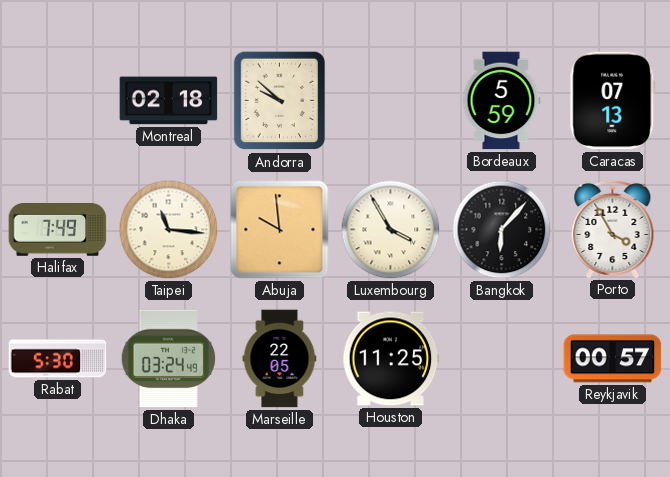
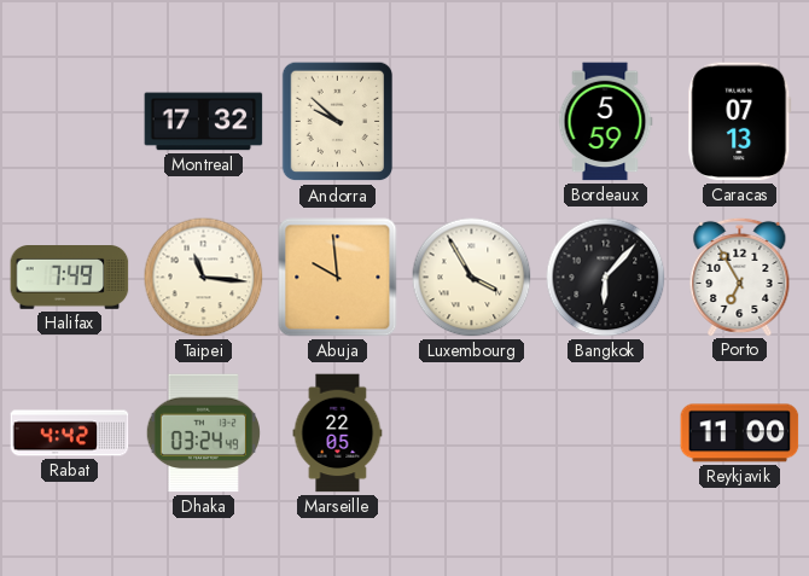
Montreal: 02:18 -> 17:32 (204, 122)
Porto: 3:55 -> 6:55 (740, 277)
Rabat: 5:30 -> 4:42 (70, 434)
Houston: 11:25 -> none (391, 359)
Reykjavik: 00:57 -> 11:00 (740, 434)
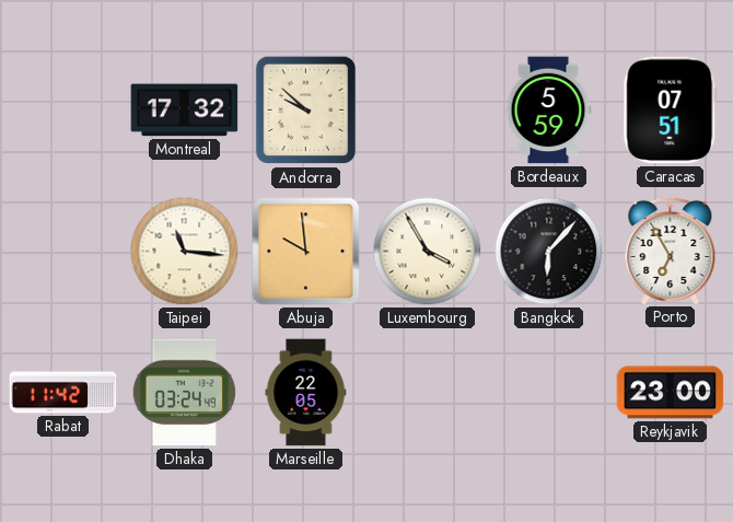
Caracas: 07:13 -> 07:51 (671, 111)
Halifax: 7:49 -> none (70, 278)
Rabat: 4:42 -> 11:42 (63, 393)
Reykjavik: 11:00 -> 23:00 (671, 393)
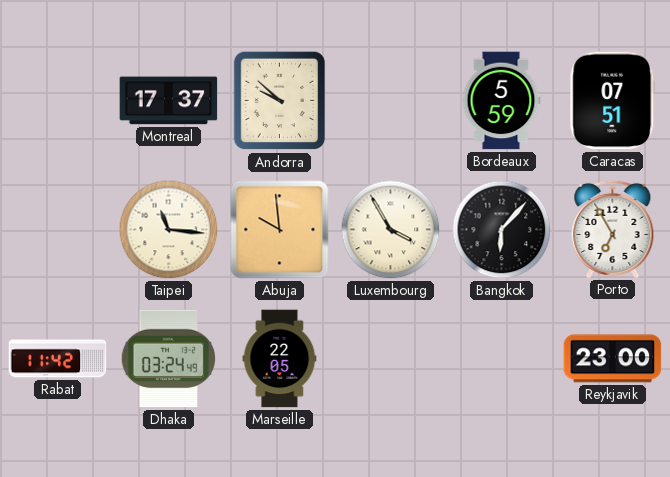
Montreal: 17:32 -> 17:37 (169, 101)
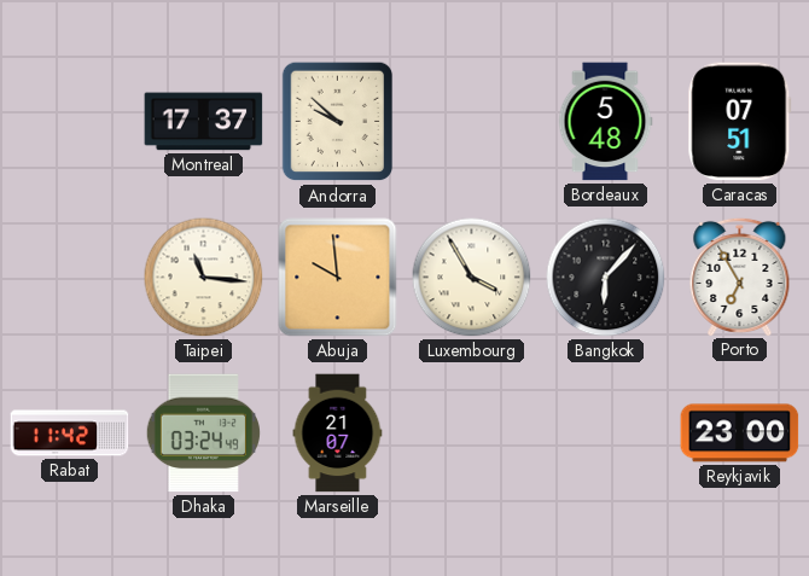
Bordeaux: 5:59 -> 5:48 (605, 122)
Marseille: 22:05 -> 21:07 (338, 434)
